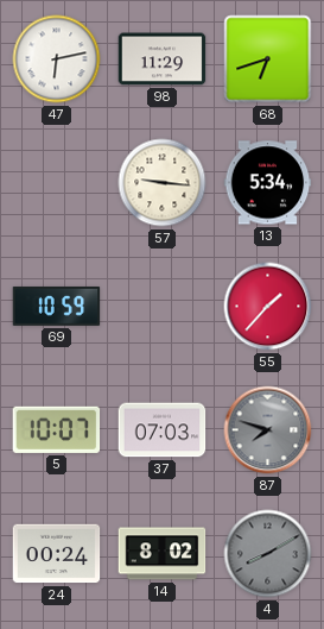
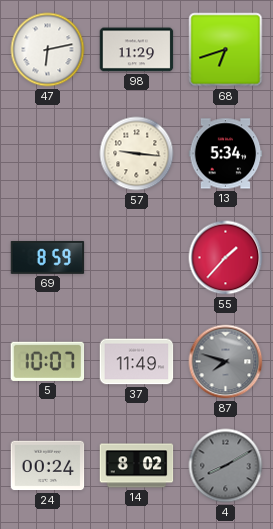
69: 10:59 -> 8:59 (48, 257)
37: 07:03 -> 11:49 (137, 362)
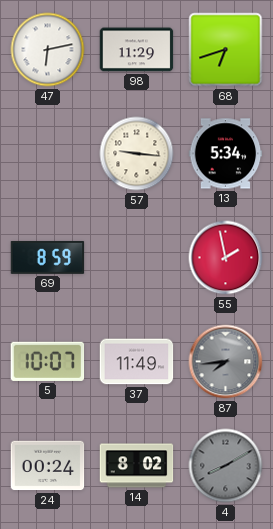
55: 1:37 -> 1:58 (226, 258)
87: 7:48 -> 7:44 (226, 362)
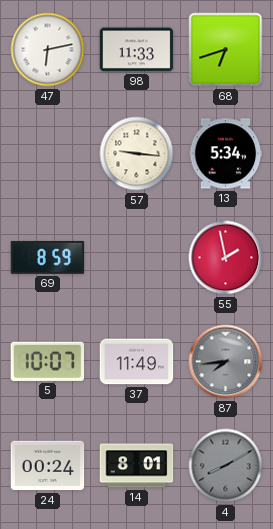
98: 11:29 -> 11:33 (137, 50)
14: 8:02 -> 8:01 (137, 466)
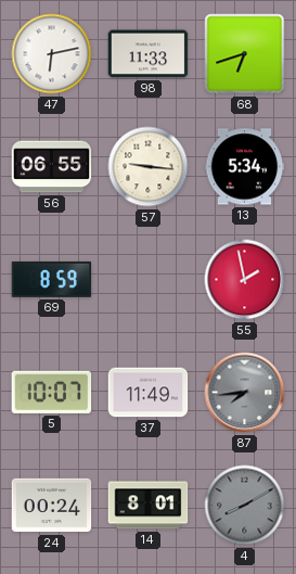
56: none -> 06:55 (52, 167)
